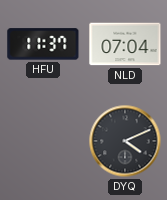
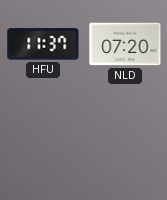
NLD: 07:04 -> 07:20 (125, 44)
DYQ: 4:11 -> none (125, 141)
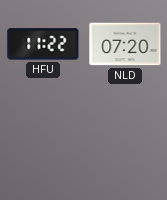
HFU: 11:37 -> 11:22 (43, 44)
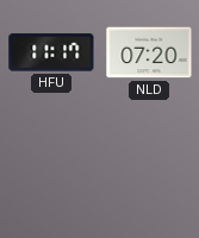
HFU: 11:22 -> 11:17 (51, 52)
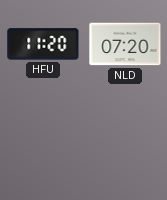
HFU: 11:17 -> 11:20 (43, 44)
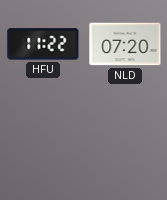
HFU: 11:20 -> 11:22 (43, 44)
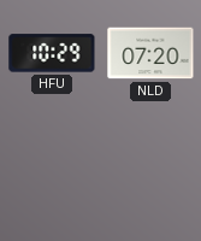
HFU: 11:22 -> 10:29 (52, 53)
